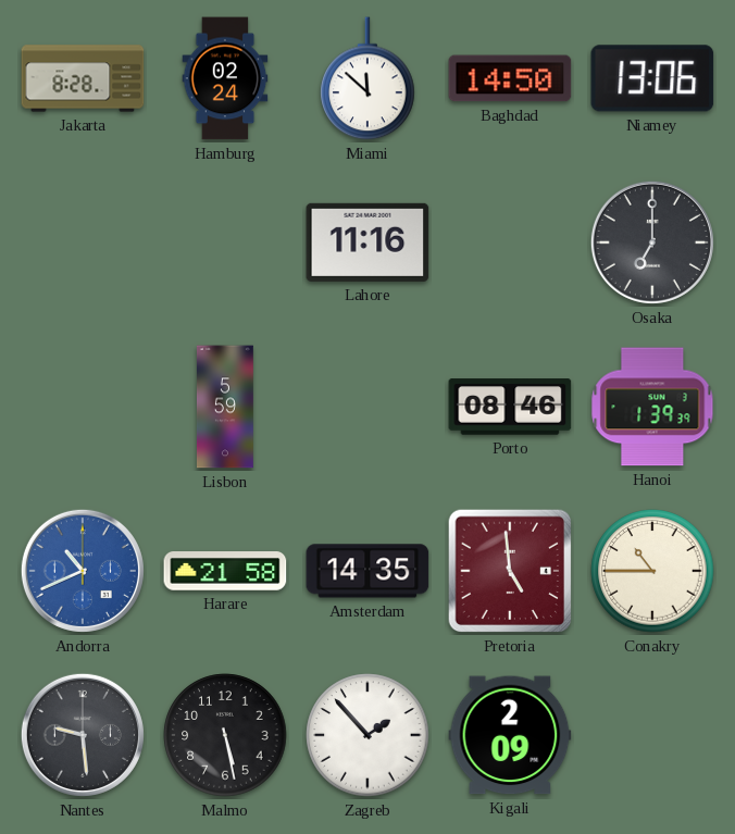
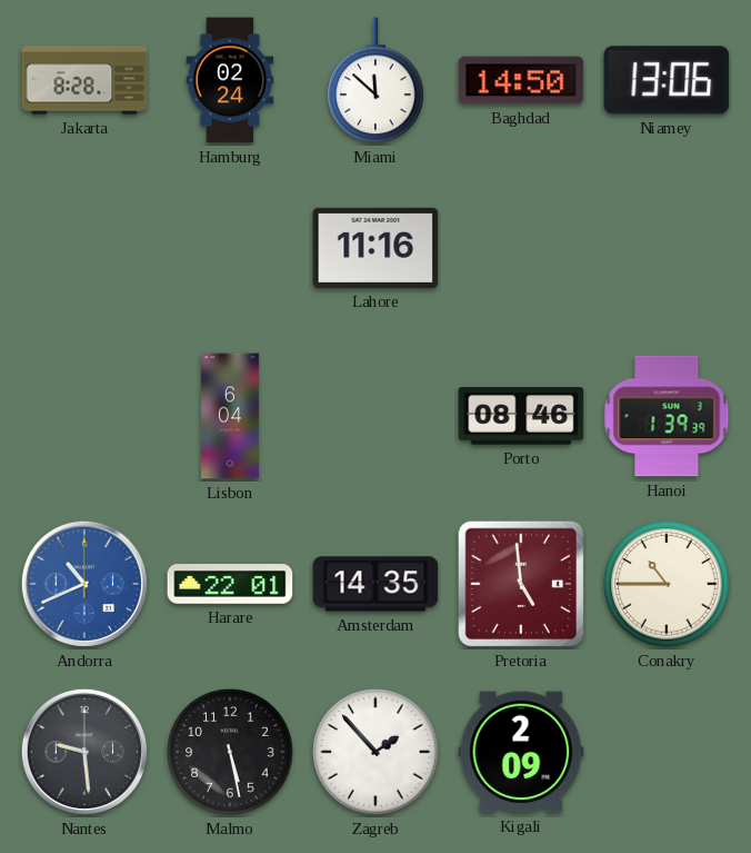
Osaka: 7:00 -> none (652, 242)
Lisbon: 5:59 -> 6:04 (230, 416)
Harare: 21:58 -> 22:01 (230, 585)
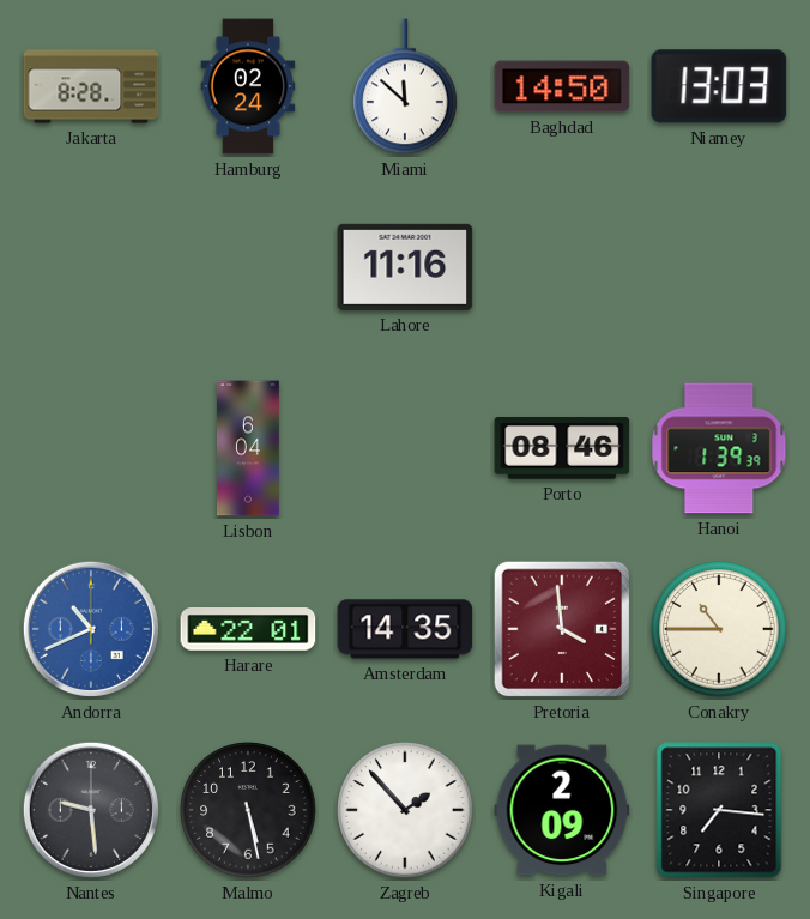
Niamey: 13:06 -> 13:03 (719, 86)
Pretoria: 4:59 -> 3:59 (562, 629)
Singapore: none -> 7:16 (719, 810)
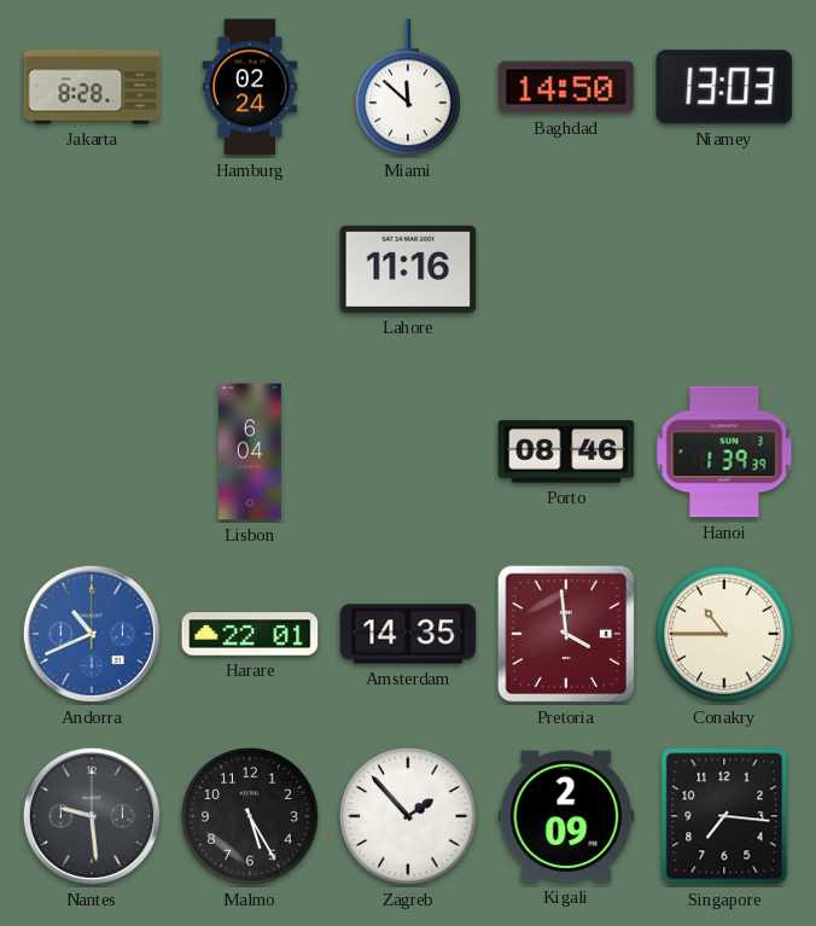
Malmo: 5:28 -> 5:25 (250, 816)
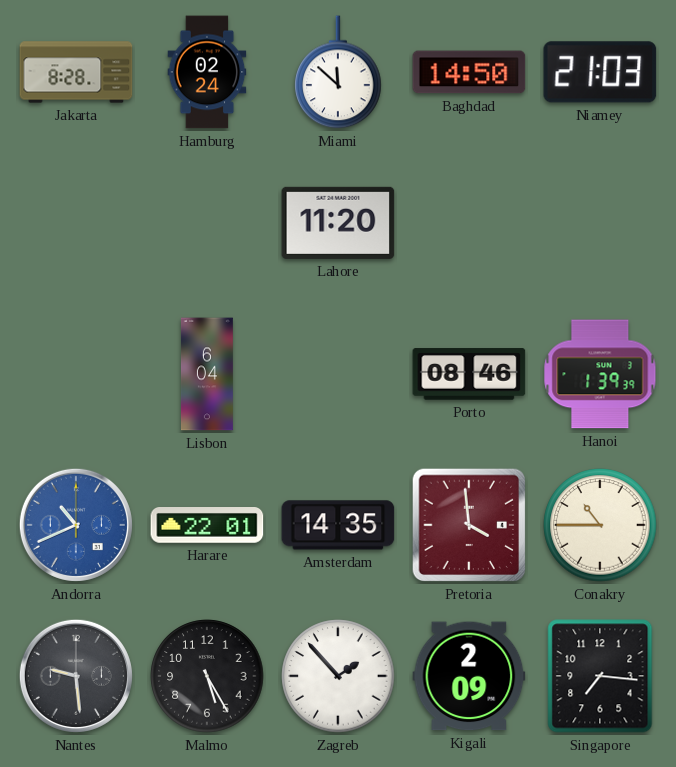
Niamey: 13:03 -> 21:03 (600, 72)
Lahore: 11:16 -> 11:20 (338, 223)
